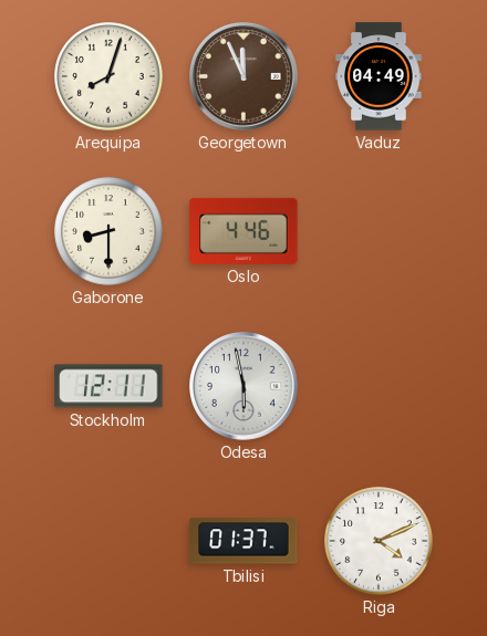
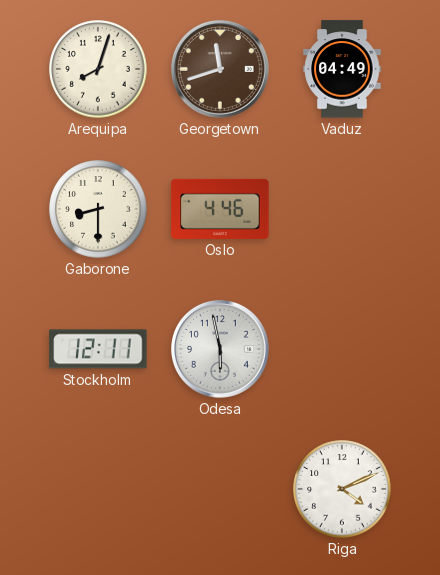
Georgetown: 11:56 -> 11:42 (221, 70)
Tbilisi: 01:37 -> none (244, 541)
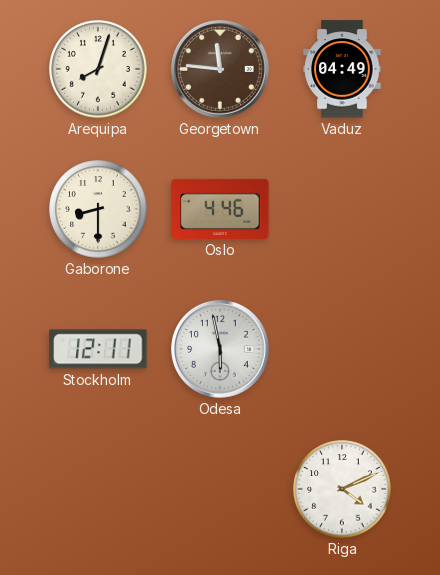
Georgetown: 11:42 -> 11:46 (221, 70)
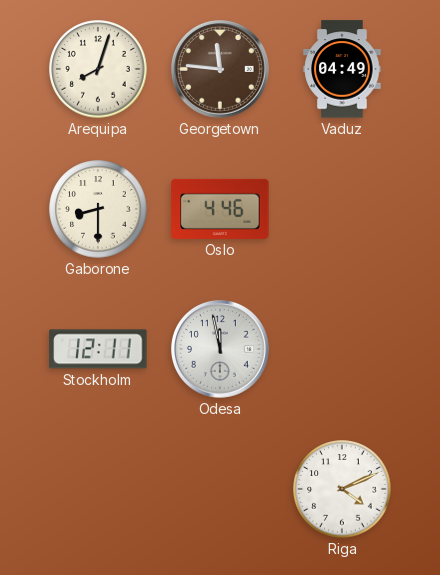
Odesa: 5:58 -> 11:58 (221, 350)
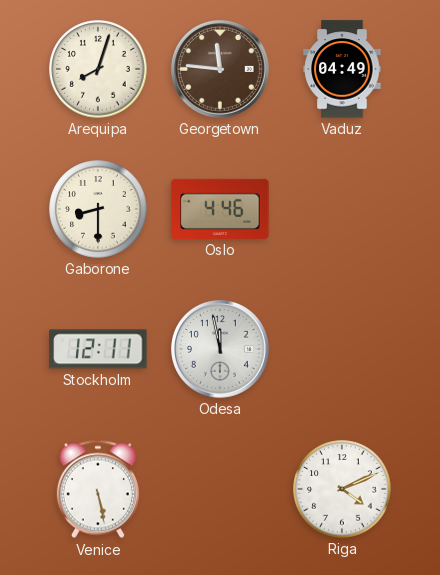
Venice: none -> 5:28 (98, 489)
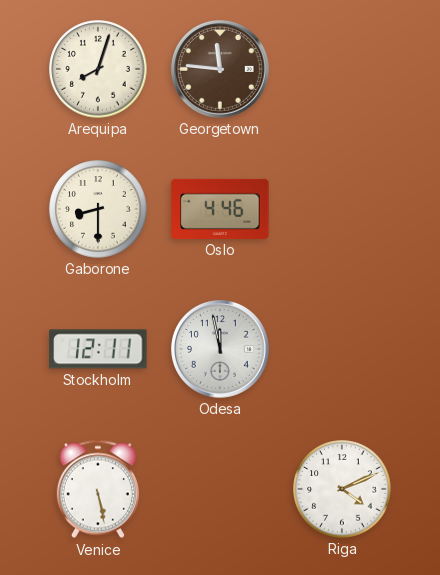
Vaduz: 04:49 -> none (342, 69)
